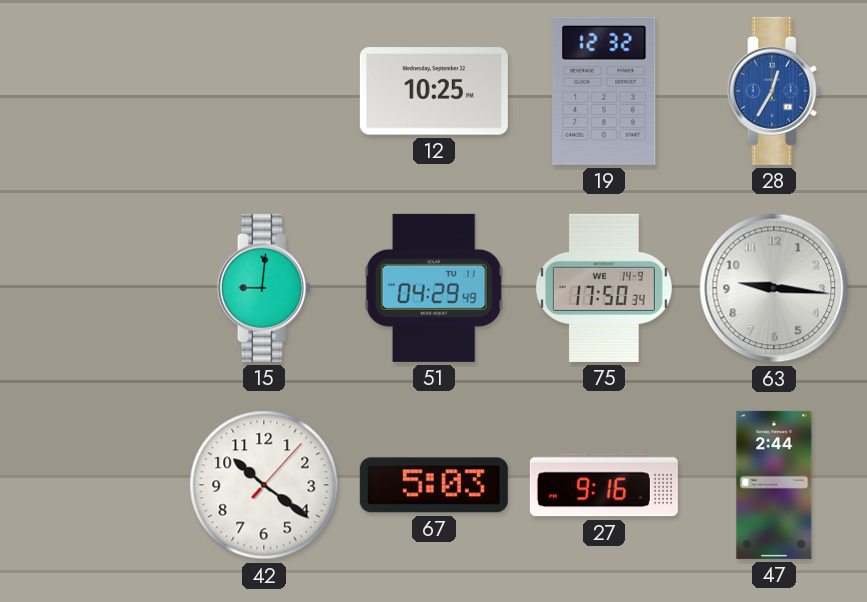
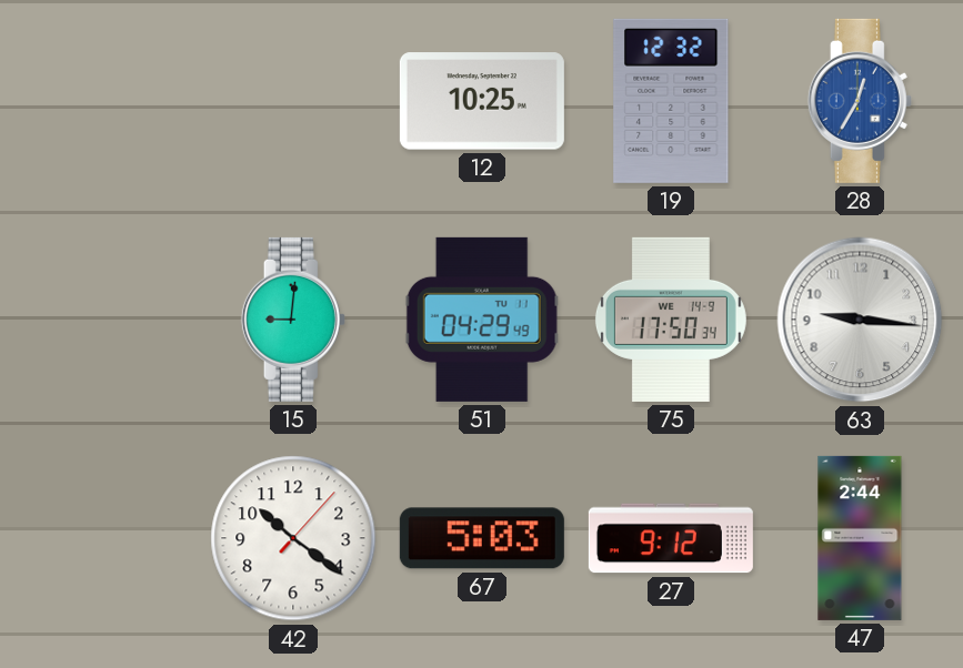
27: 9:16 -> 9:12 (671, 538)
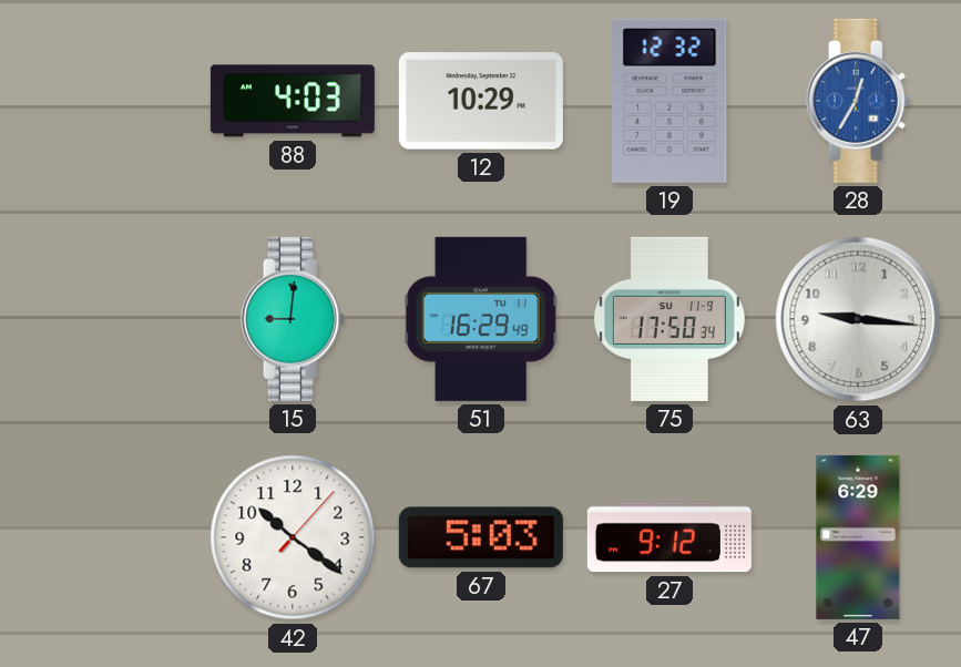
88: none -> 4:03 (293, 101)
12: 10:25 -> 10:29 (481, 101)
51: 04:29 -> 16:29 (481, 319)
75 date: WE 14-9 -> SU 11-9 (669, 319)
47: 2:44 -> 6:29 (858, 537)
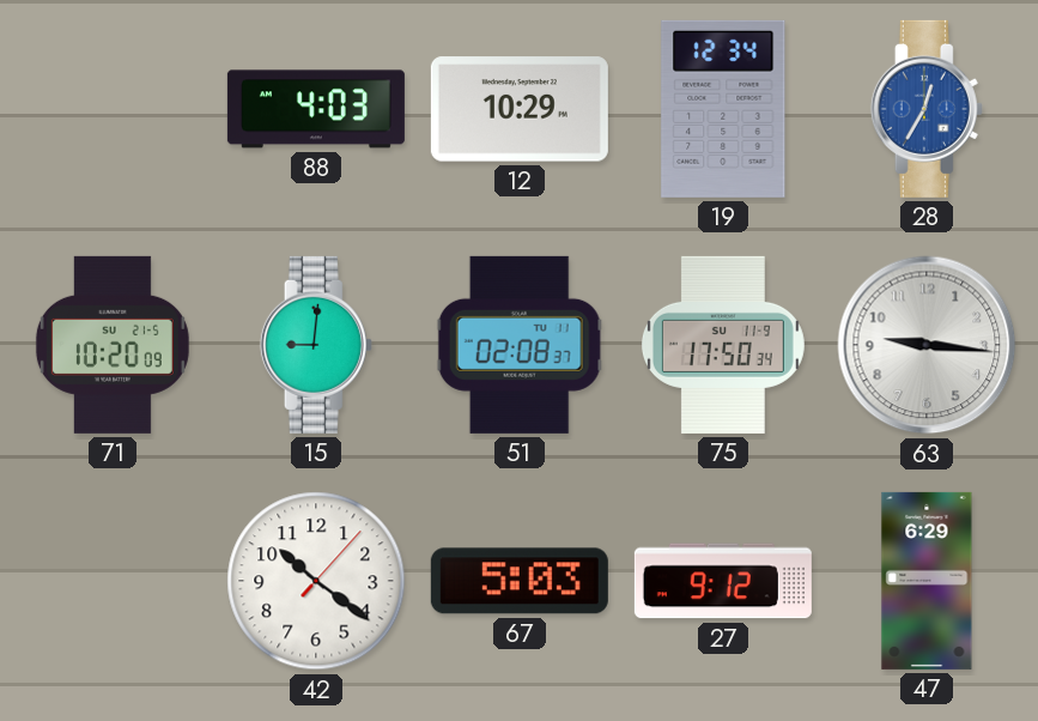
19: 12:32 -> 12:34 (723, 109)
71: none -> 10:20 (113, 345)
51: 16:29 -> 02:08 (520, 345)
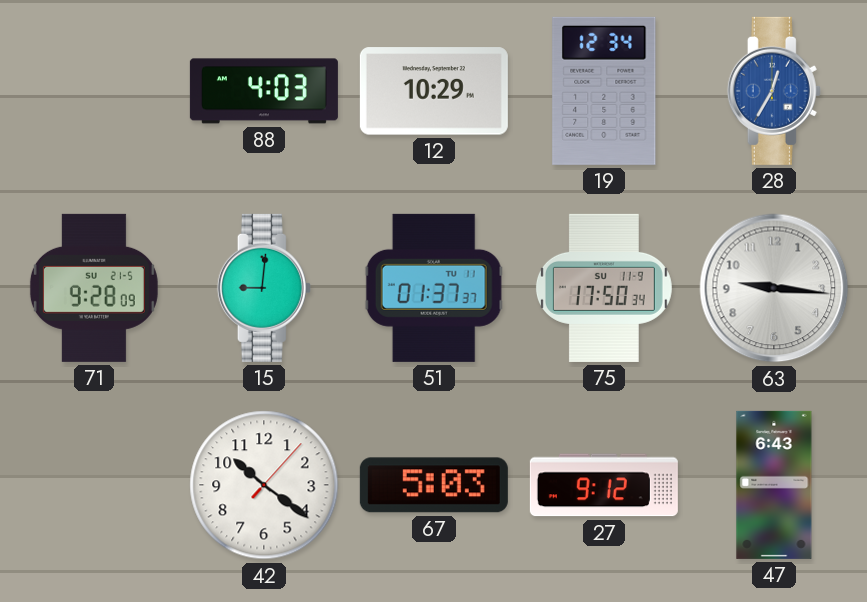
71: 10:20 -> 9:28 (94, 288)
51: 02:08 -> 01:37 (434, 288)
47: 6:29 -> 6:43 (774, 485)
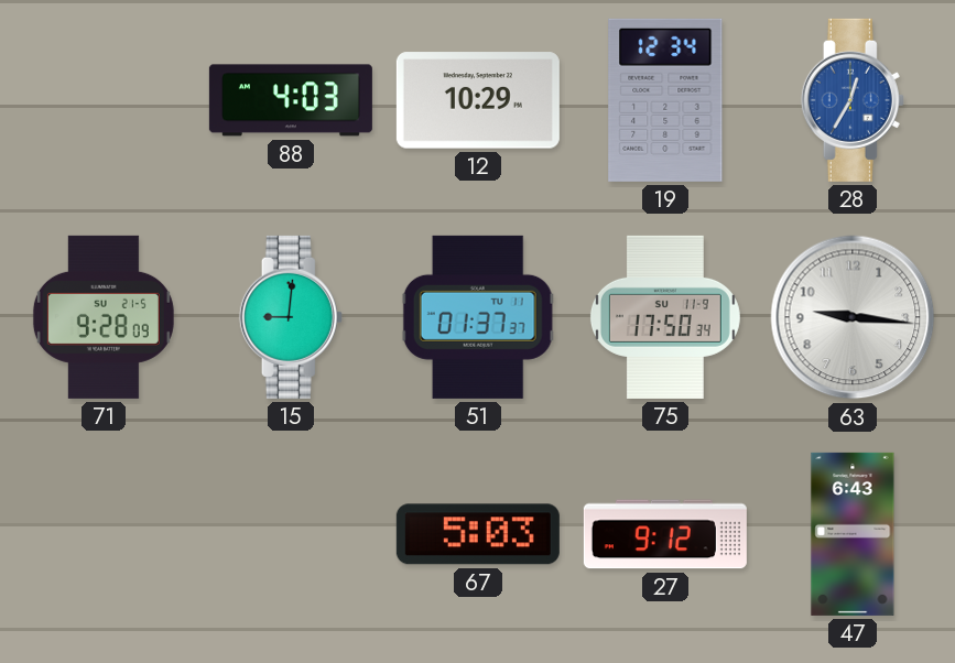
42: 10:21 -> none (264, 485)
